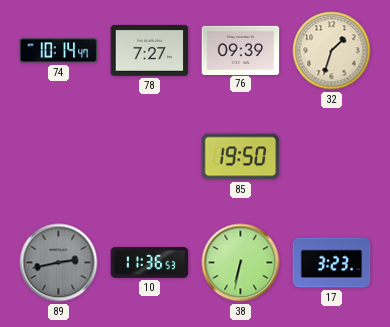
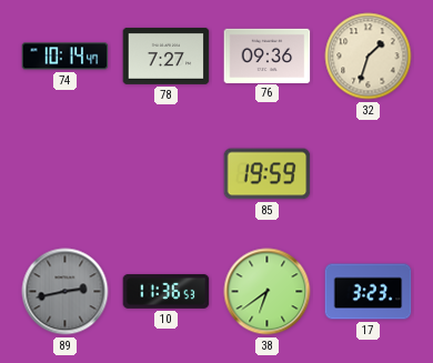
76: 09:39 -> 09:36 (268, 56)
85: 19:50 -> 19:59 (268, 174)
38: 6:32 -> 6:39 (268, 292)
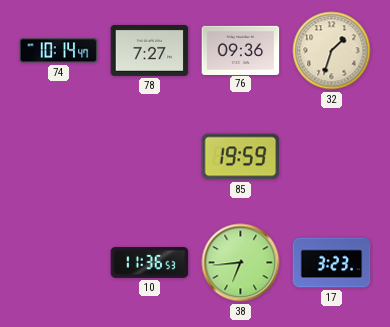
89: 2:43 -> none (66, 292)
38: 6:39 -> 6:44 (241, 263)
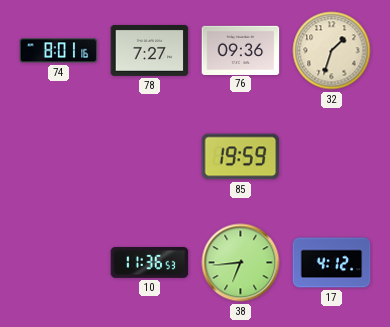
74: 10:14 -> 8:01 (59, 51)
17: 3:23 -> 4:12 (332, 263)
